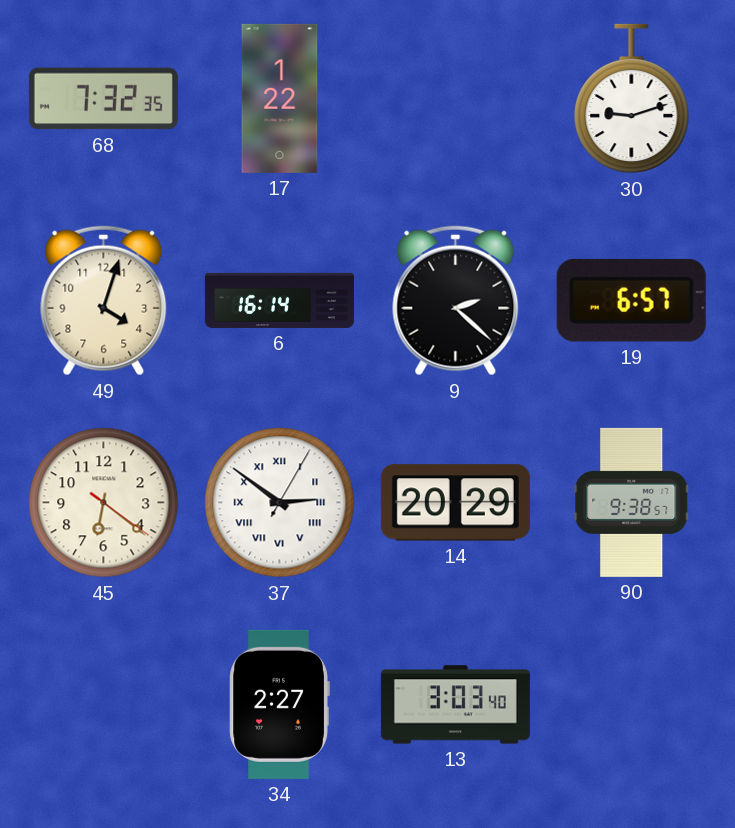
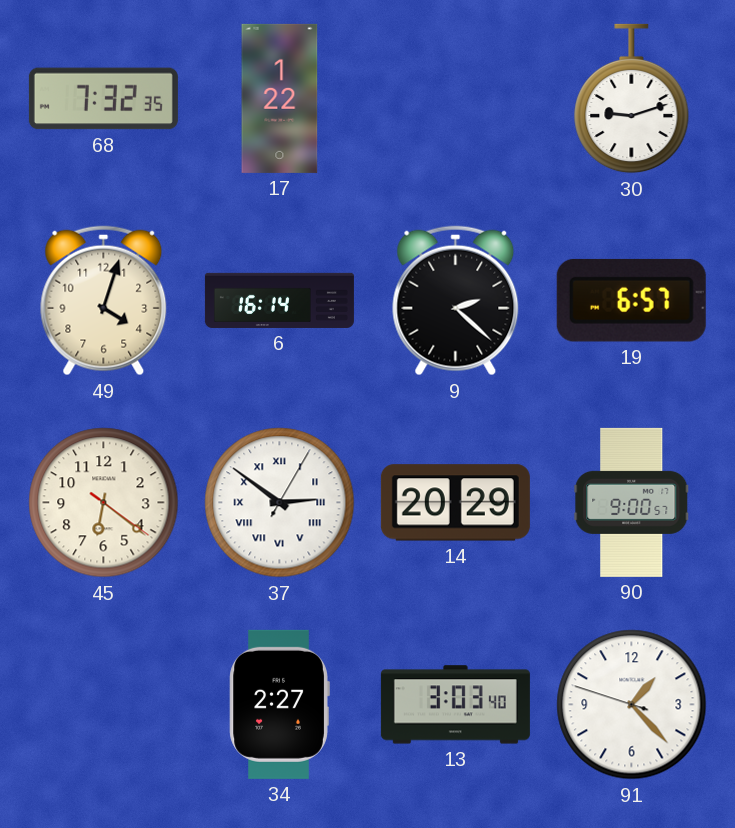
90: 9:38 -> 9:00 (632, 502)
91: none -> 1:22 (632, 705)
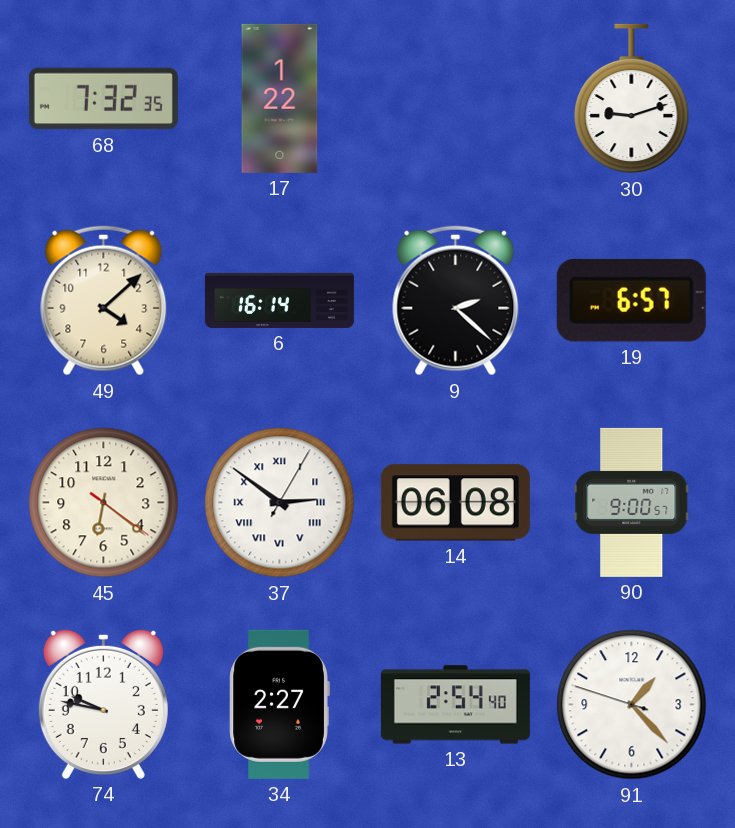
49: 4:03 -> 4:08 (104, 301)
14: 20:29 -> 06:08 (455, 503)
74: none -> 9:47 (103, 704)
13: 3:03 -> 2:54 (455, 705)
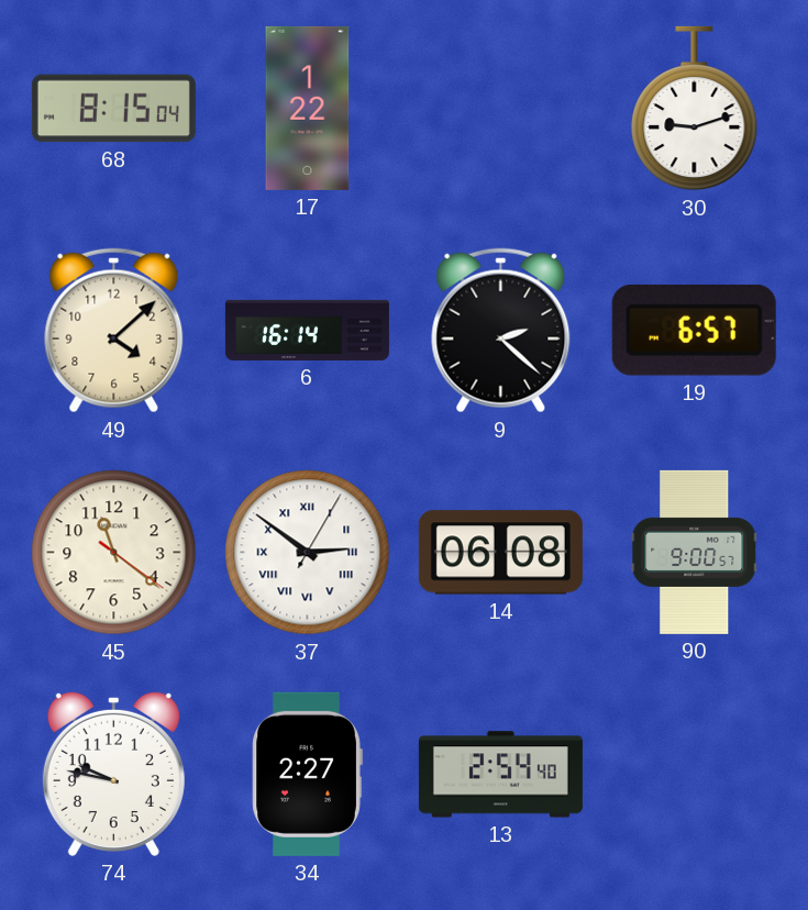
68: 7:32 -> 8:15 (113, 109)
45: 6:21 -> 11:21 (114, 553)
91: 1:22 -> none (632, 705)
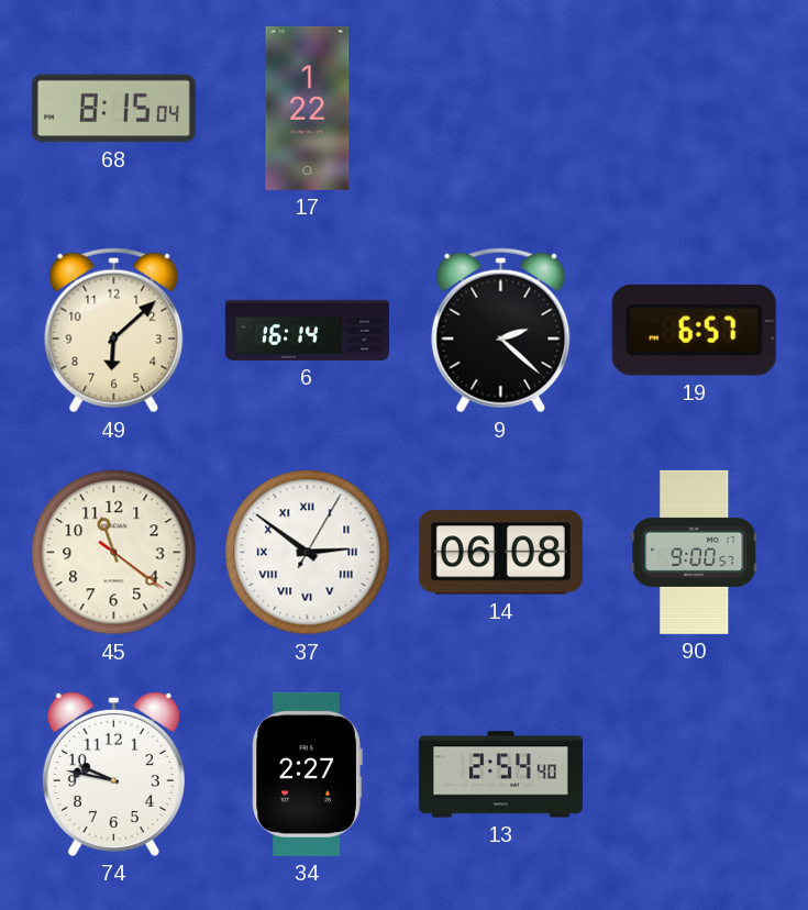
30: 9:12 -> none (695, 109)
49: 4:08 -> 6:08 (114, 331)
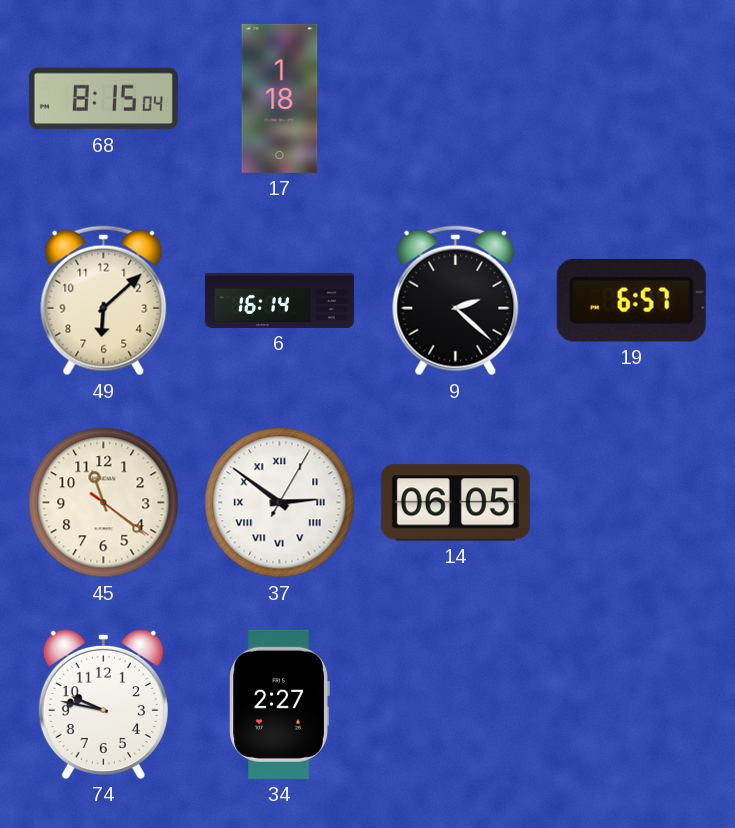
17: 1:22 -> 1:18 (280, 98)
14: 06:08 -> 06:05 (455, 503)
90: 9:00 -> none (695, 552)
13: 2:54 -> none (500, 775)
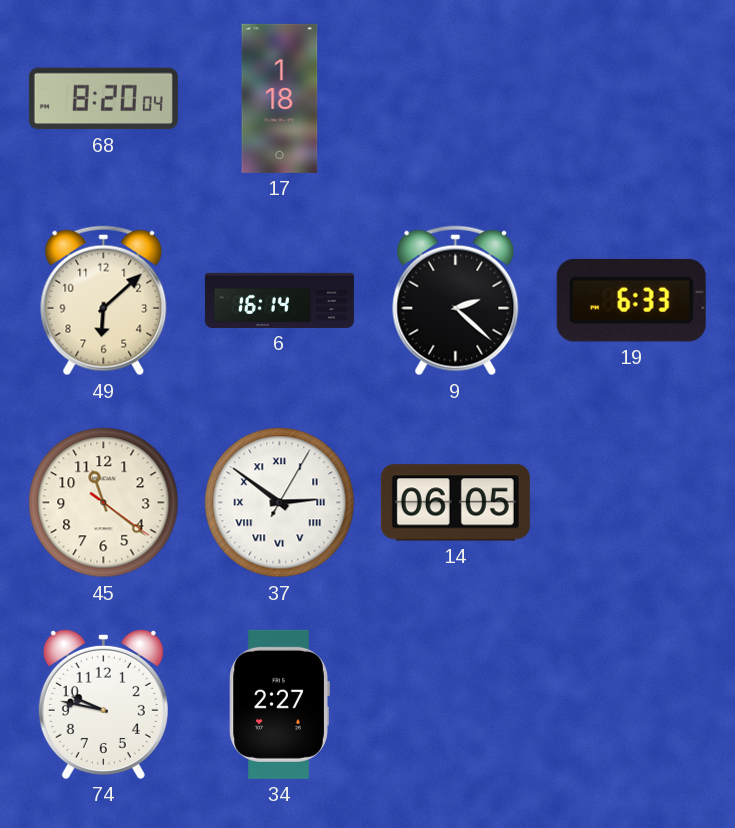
68: 8:15 -> 8:20 (103, 99)
19: 6:57 -> 6:33 (631, 300)
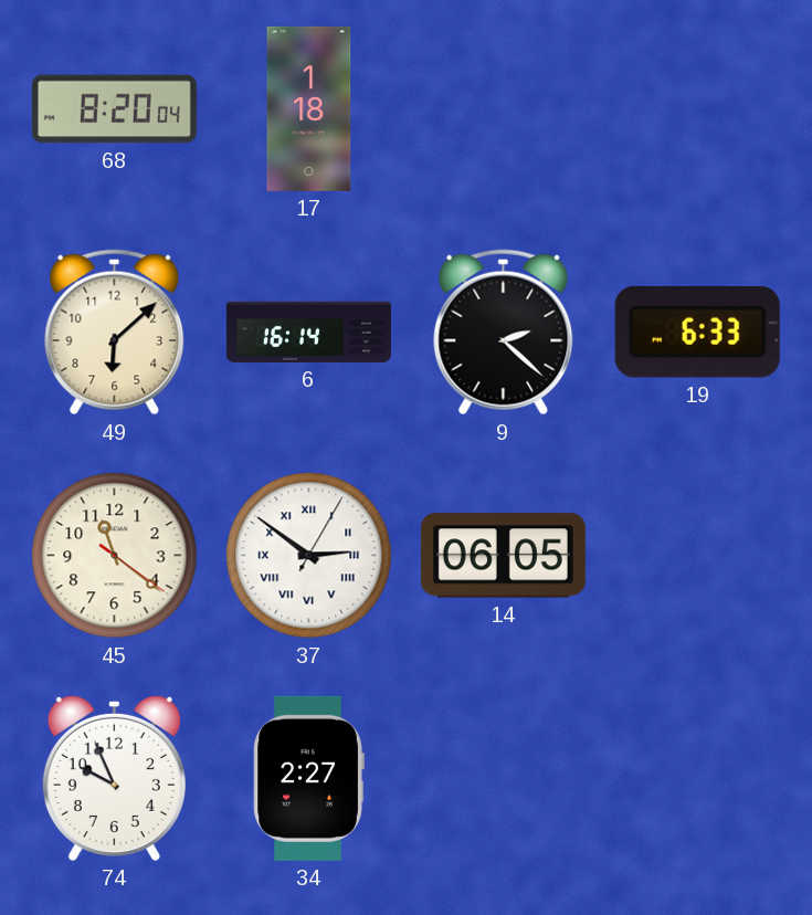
74: 9:47 -> 9:56 (114, 778)
